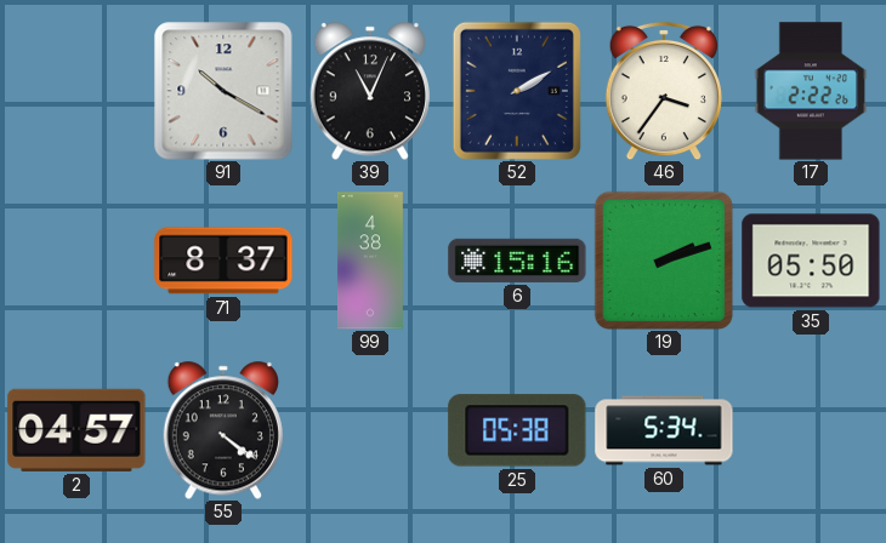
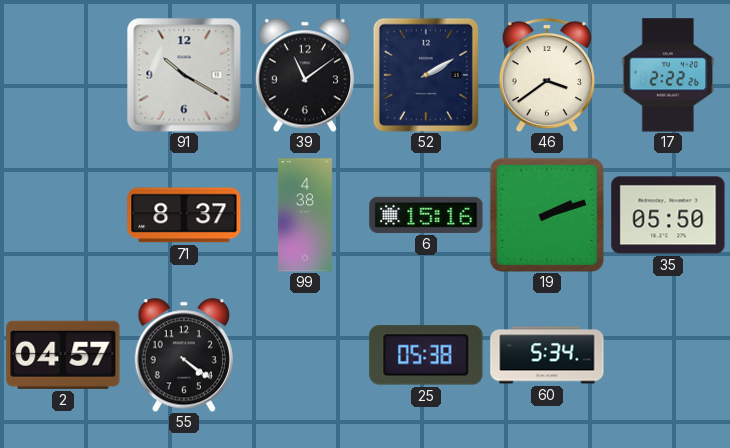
39: 11:04 -> 11:09 (305, 75)
46: 3:36 -> 3:39 (547, 75)
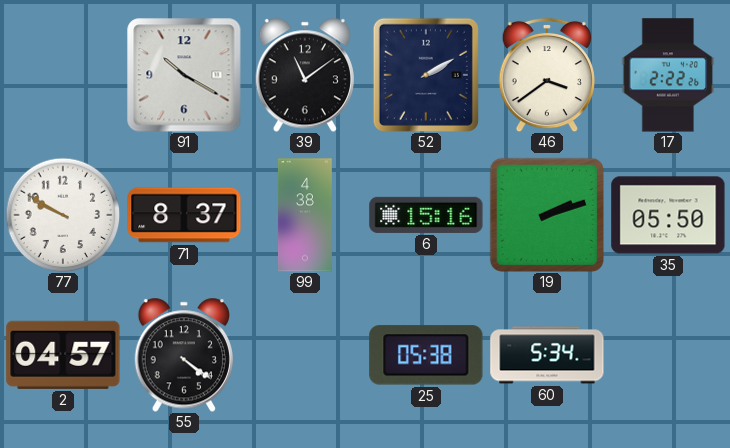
77: none -> 9:50 (63, 215)
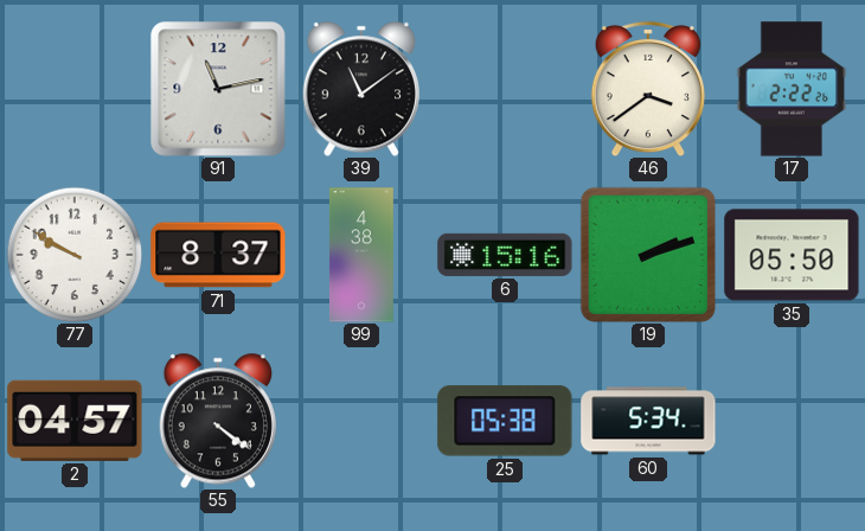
91: 10:20 -> 11:13 (218, 89)
52: 2:10 -> none (426, 75)
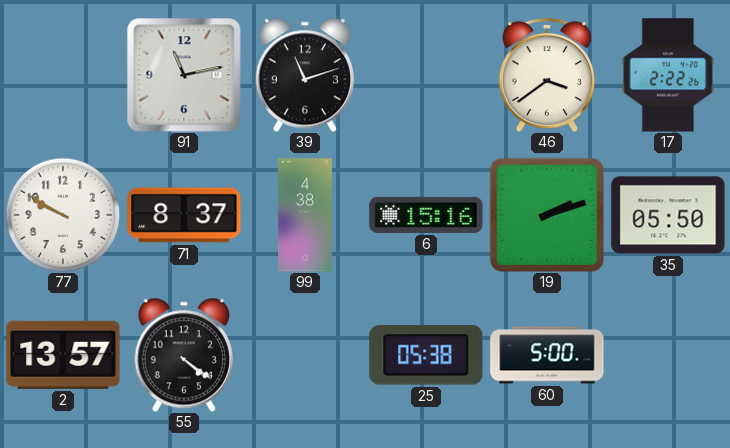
39: 11:09 -> 11:12 (305, 75)
2: 04:57 -> 13:57 (63, 355)
60: 5:34 -> 5:00 (547, 355)
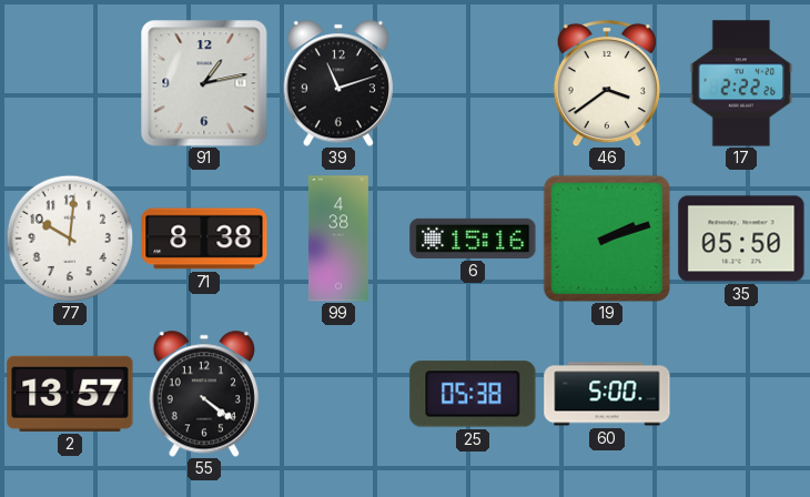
91: 11:13 -> 1:13 (204, 83)
77: 9:50 -> 10:01 (70, 239)
71: 8:37 -> 8:38 (204, 239)
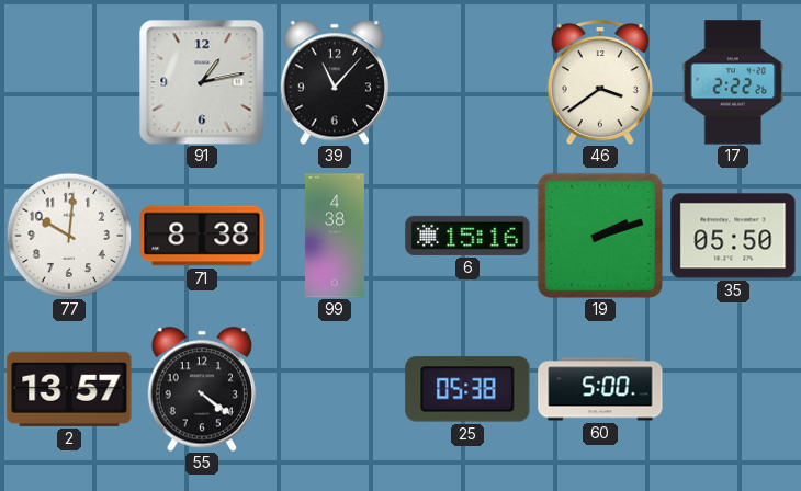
39: 11:12 -> 11:07 (335, 82)
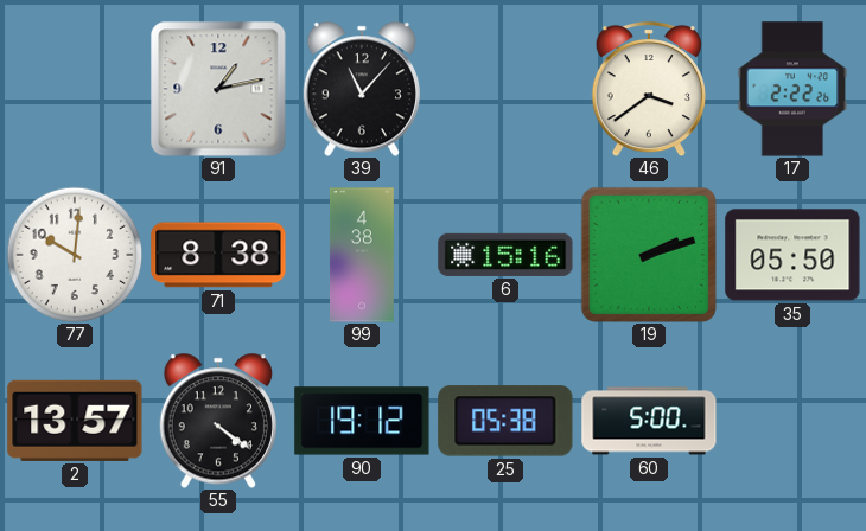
90: none -> 19:12 (362, 421)
